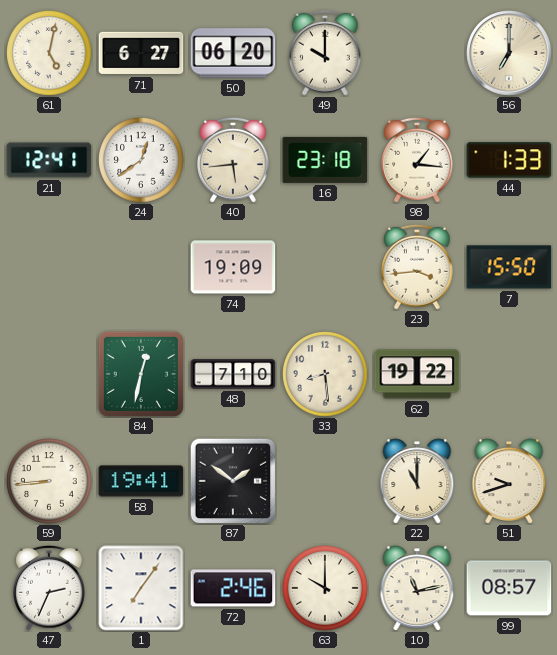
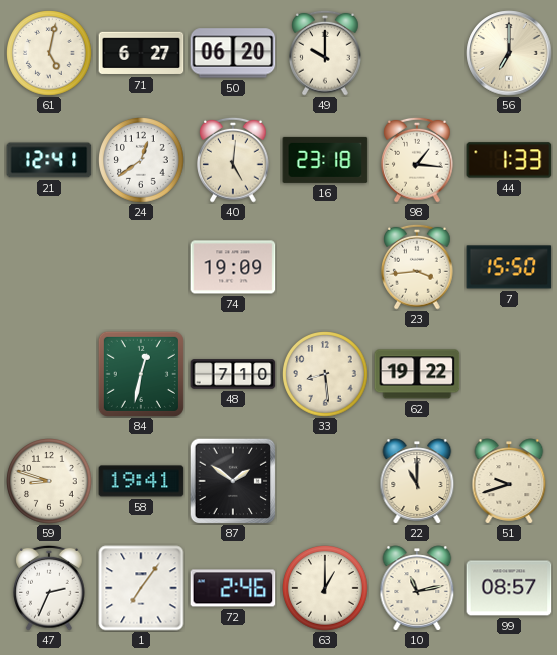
40: 5:44 -> 5:01 (233, 160)
59: 8:44 -> 8:48 (49, 481)
63: 10:00 -> 1:00 (325, 588)
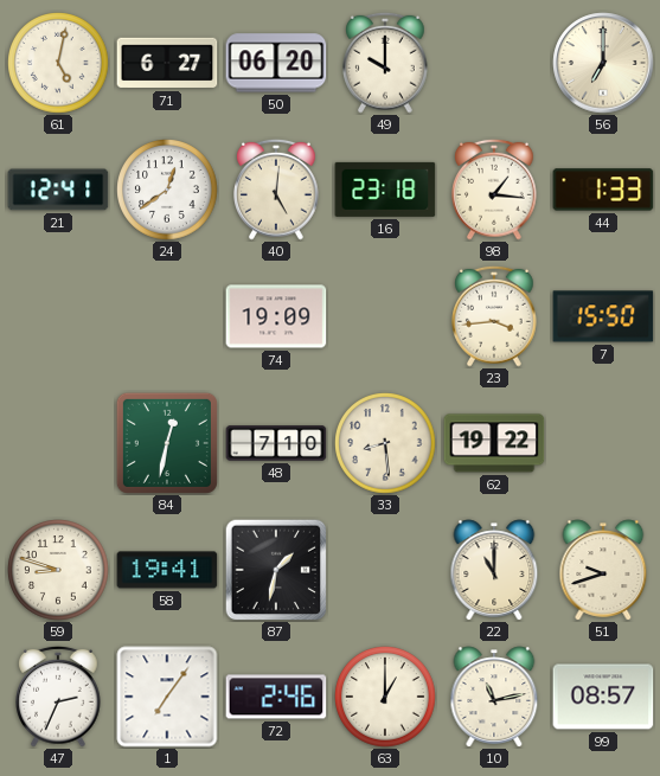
87: 1:51 -> 1:32 (276, 570)
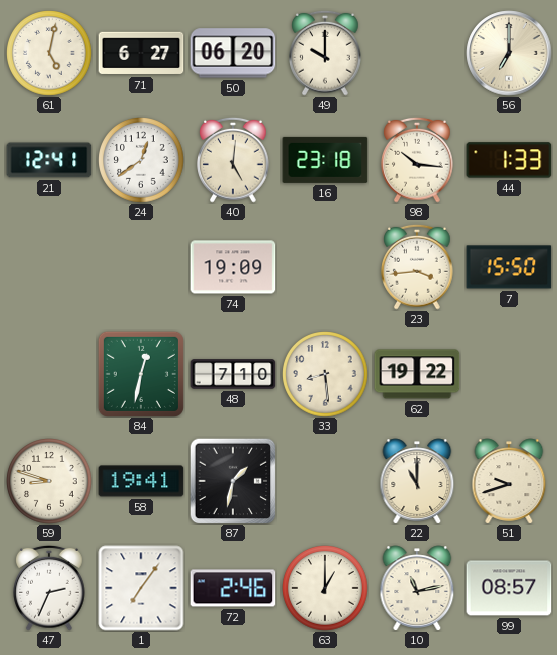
98: 1:16 -> 10:16 (417, 160)
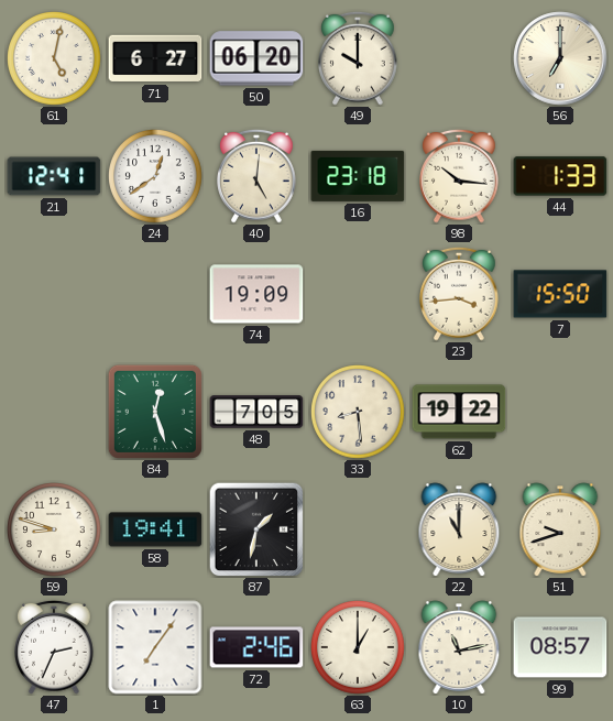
84: 12:32 -> 12:27 (155, 412)
48: 7:10 -> 7:05 (256, 412)
